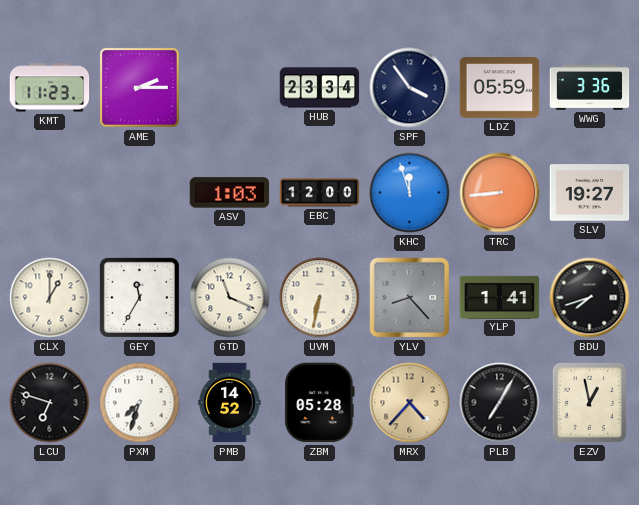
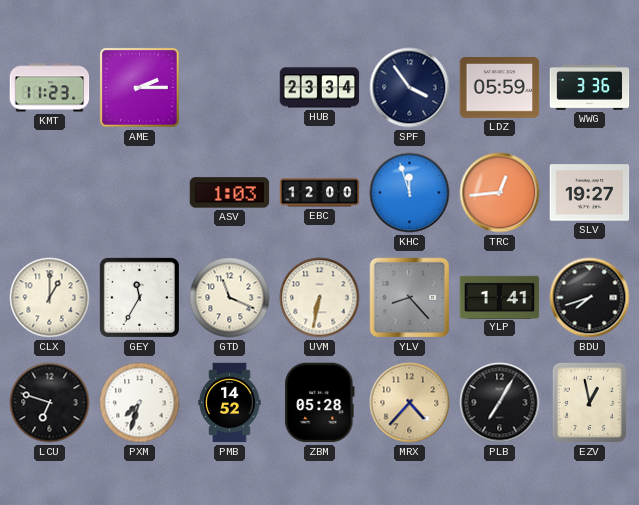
TRC: 8:44 -> 12:44 (500, 193)
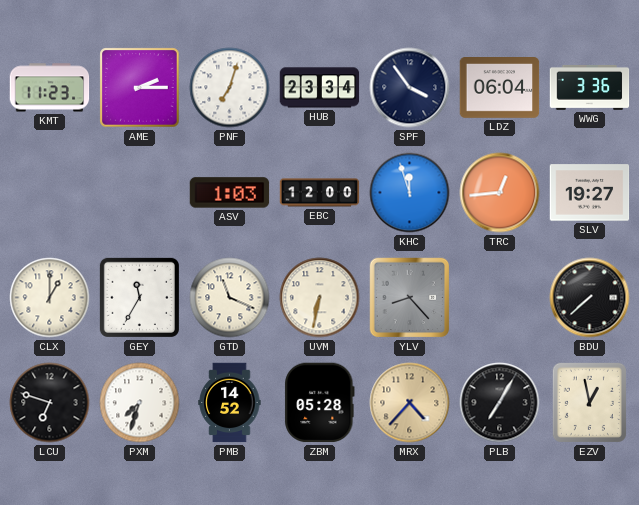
PNF: none -> 7:03 (230, 88)
LDZ: 05:59 -> 06:04 (500, 88)
YLP: 1:41 -> none (500, 297)
BDU: 7:42 -> 7:38 (590, 298)
